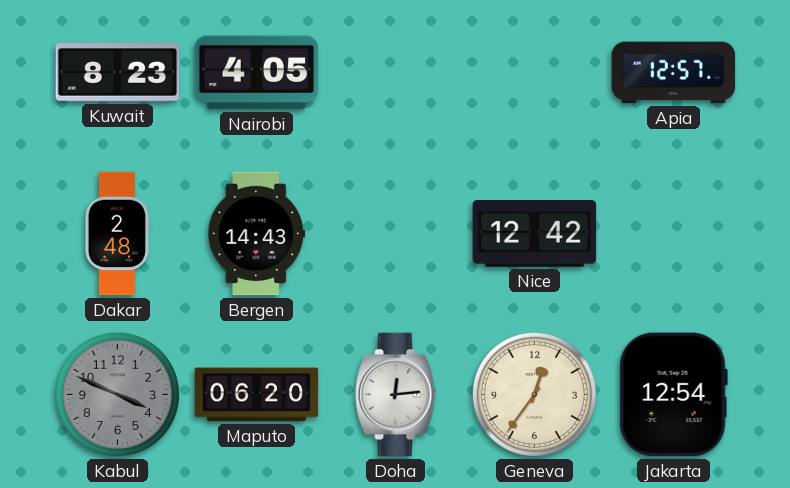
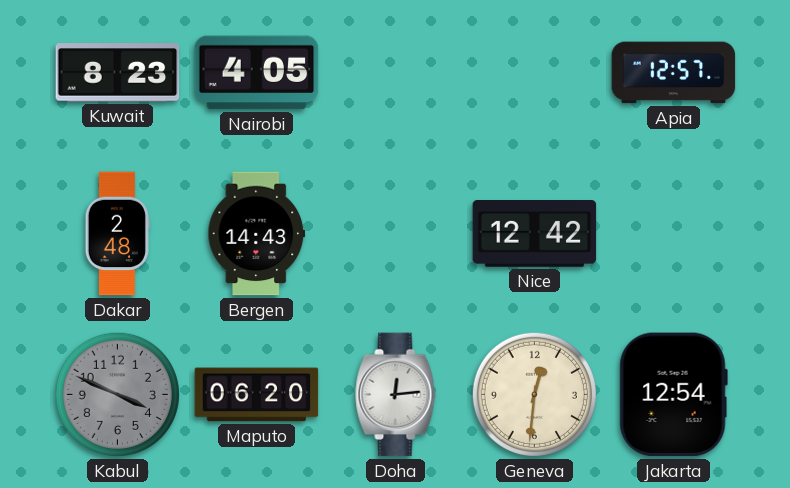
Geneva: 12:36 -> 12:31 (534, 394)
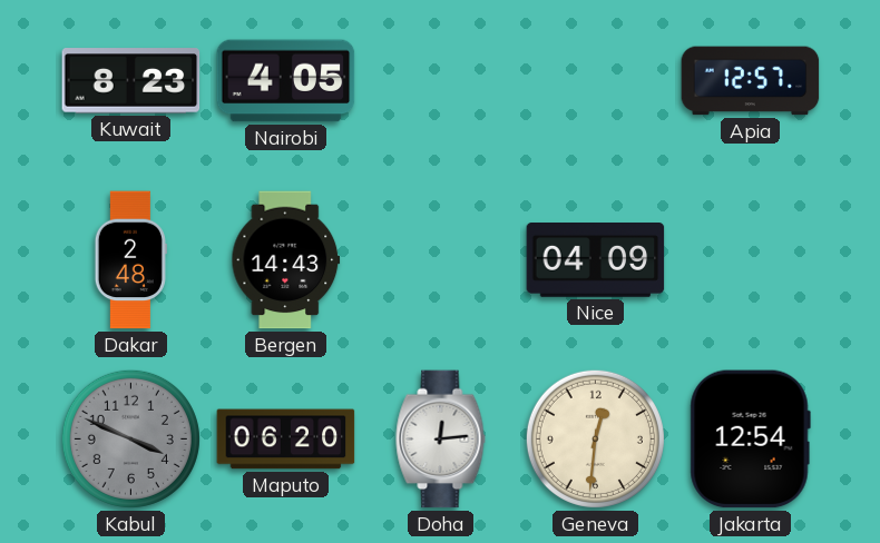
Nice: 12:42 -> 04:09 (596, 260)
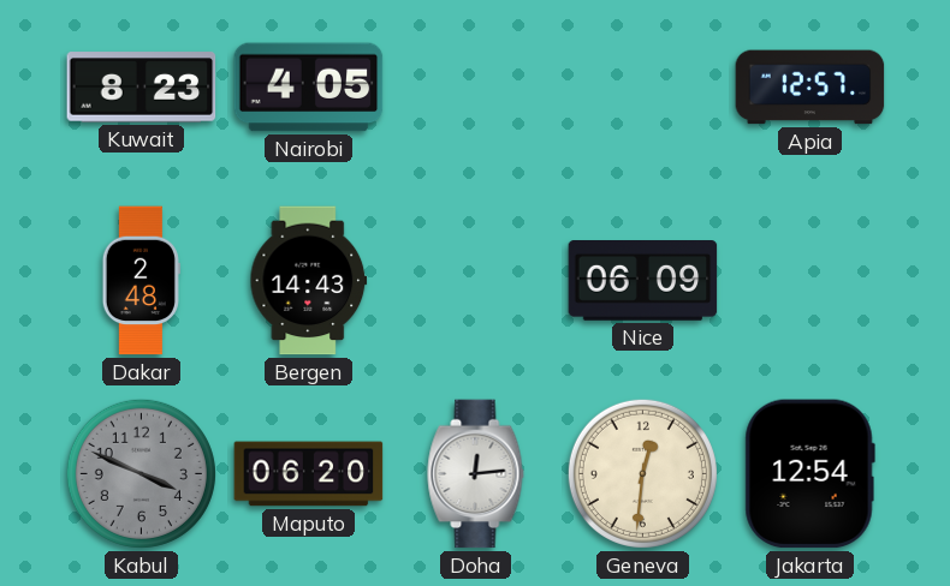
Nice: 04:09 -> 06:09 (643, 281)
